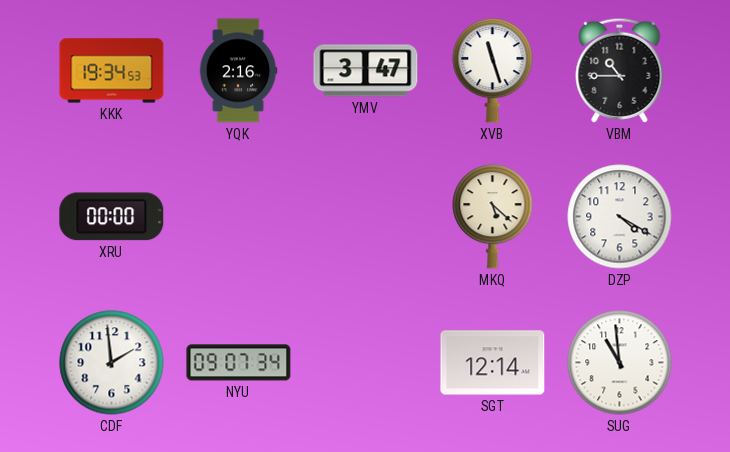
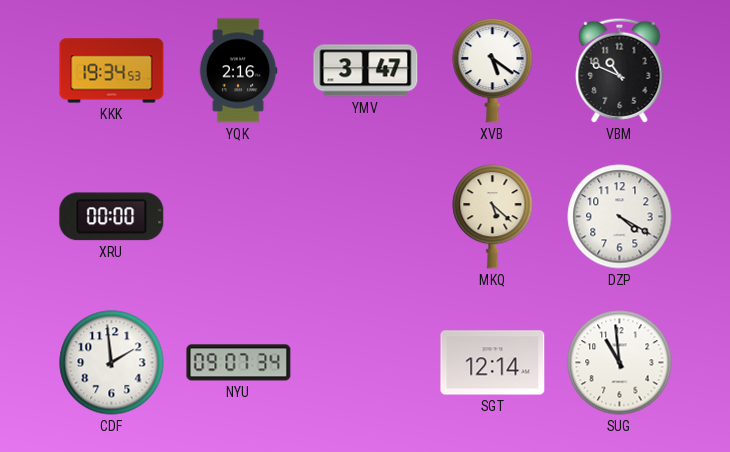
XVB: 11:27 -> 5:21 (493, 71)
VBM: 10:45 -> 10:49 (620, 70)
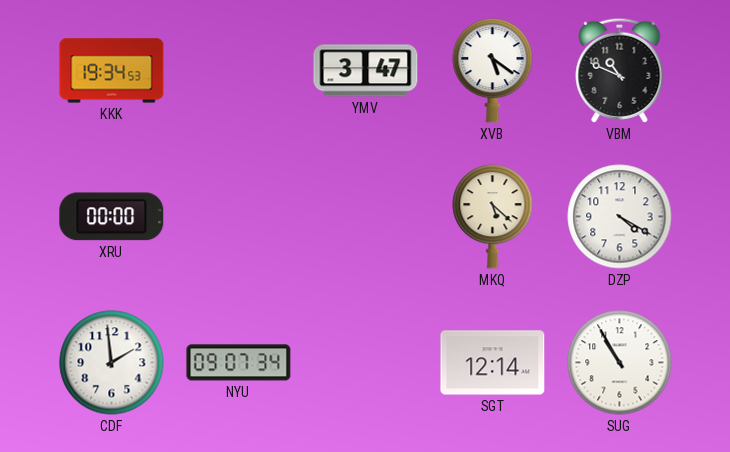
YQK: 2:16 -> none (238, 71)
SUG: 10:59 -> 10:55 (620, 363)
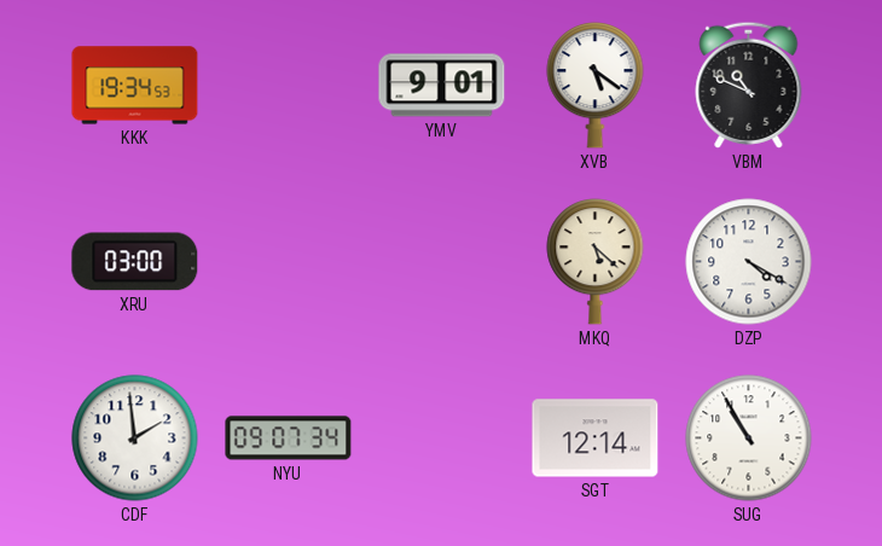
YMV: 3:47 -> 9:01 (442, 86)
XRU: 00:00 -> 03:00 (135, 262)
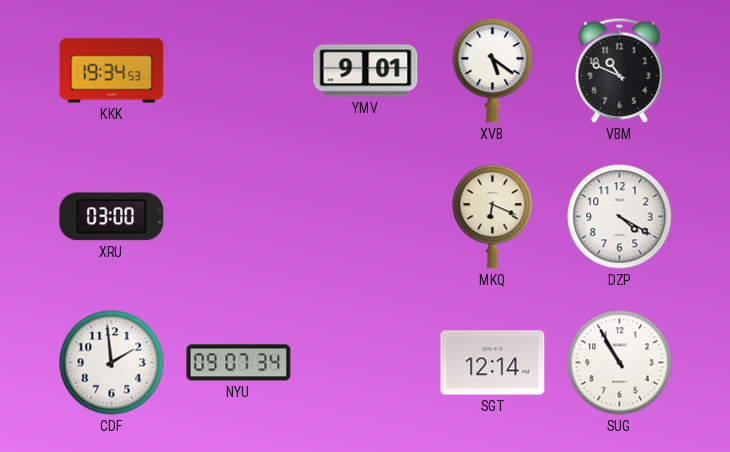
MKQ: 5:22 -> 6:19 (493, 217)
